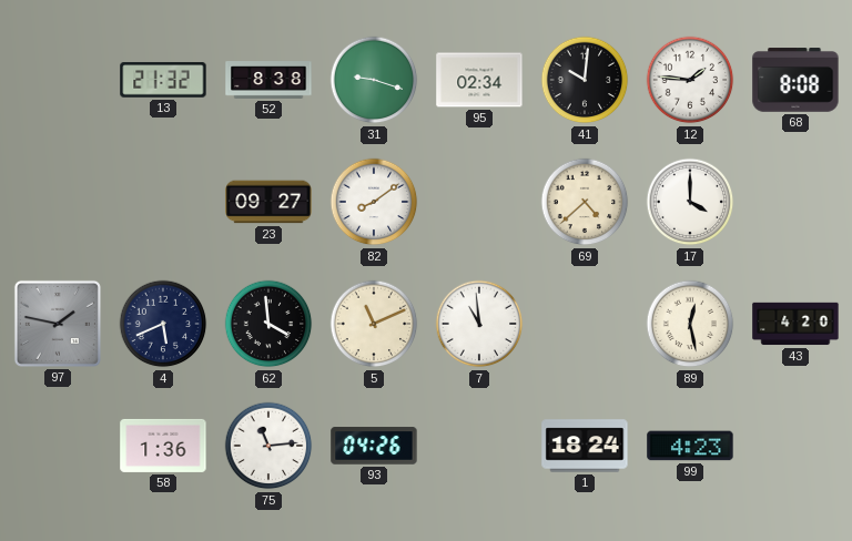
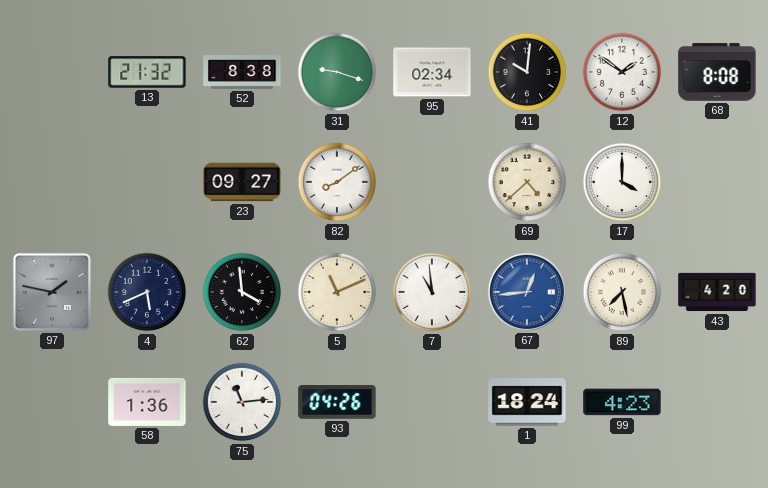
12: 1:46 -> 1:51 (622, 72)
67: none -> 12:44 (527, 292)
89: 12:28 -> 7:28 (622, 292)
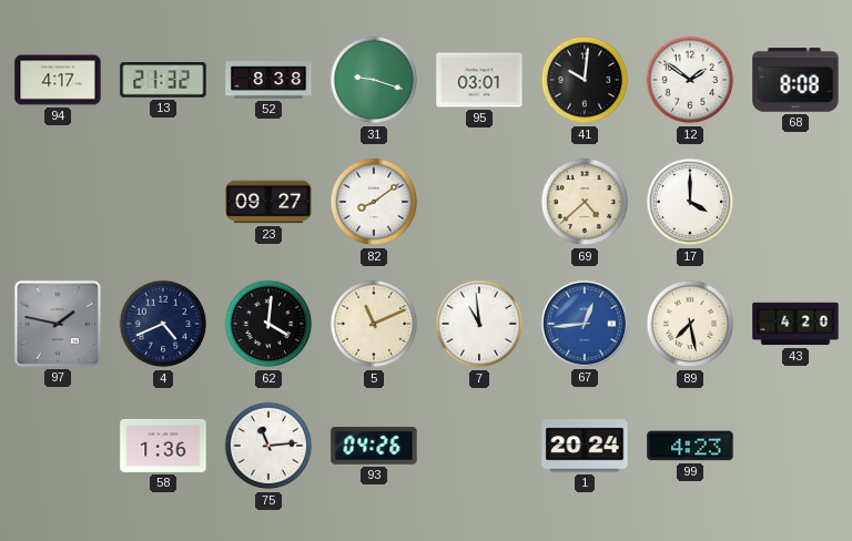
94: none -> 4:17 (58, 80)
95: 02:34 -> 03:01 (479, 80)
4: 5:41 -> 4:41 (163, 324)
62: 3:59 -> 4:01 (268, 324)
1: 18:24 -> 20:24 (585, 446)
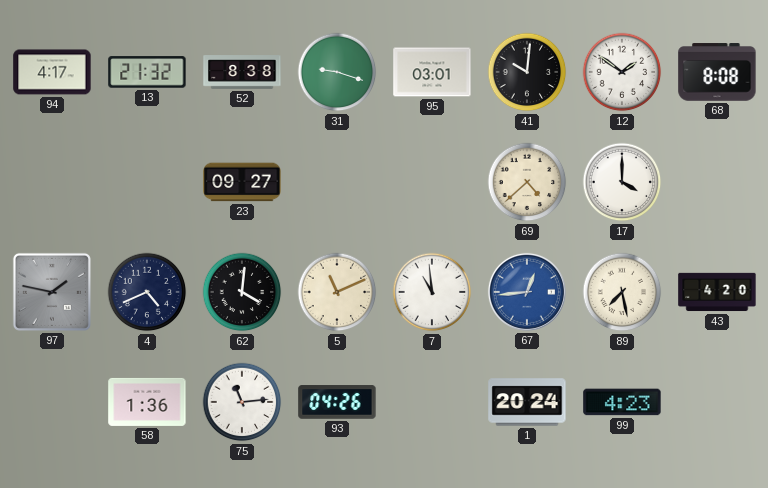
82: 8:09 -> none (374, 202)
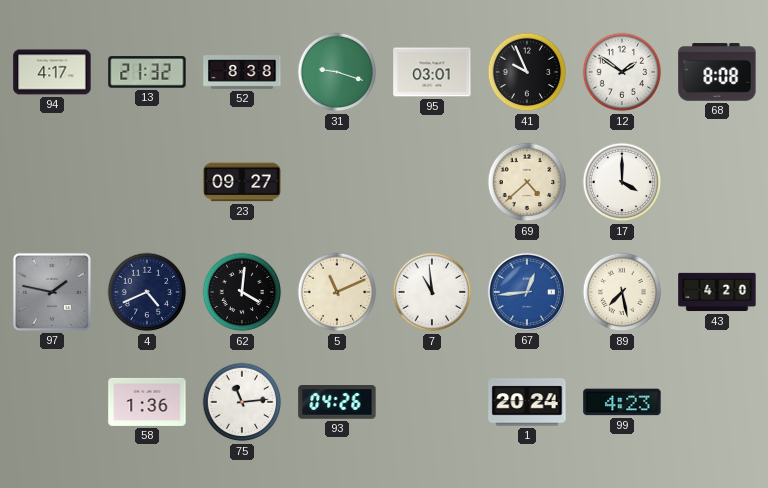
41: 10:01 -> 9:56 (527, 72)
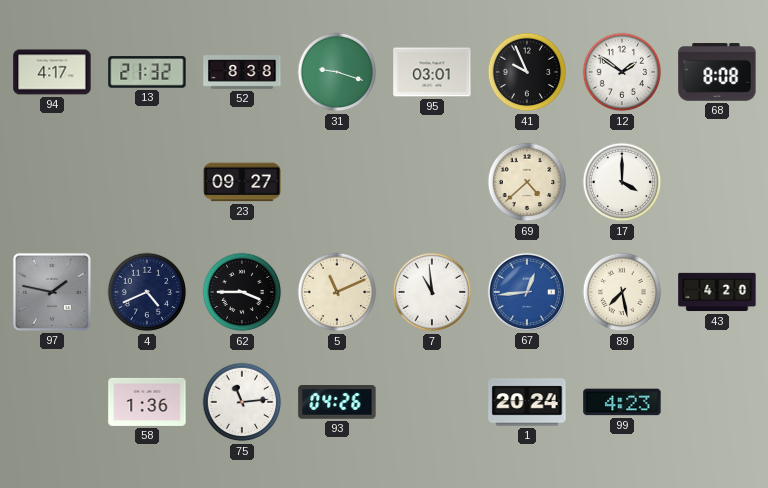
62: 4:01 -> 3:45 (242, 292)
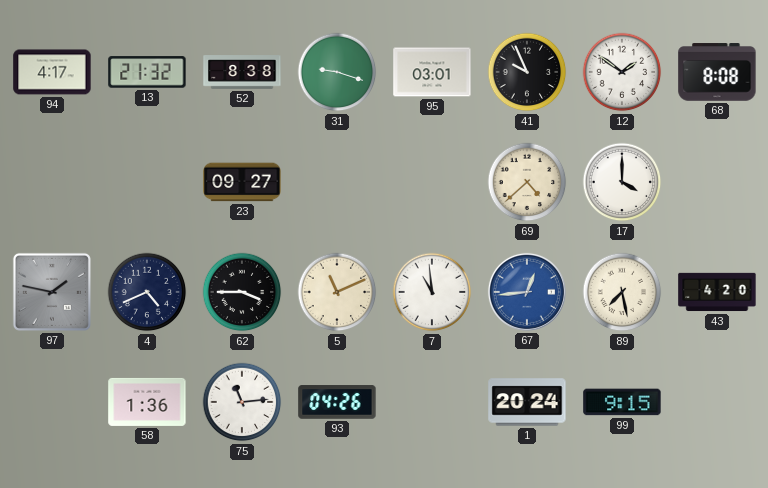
99: 4:23 -> 9:15 (622, 402)
